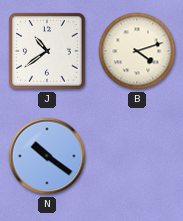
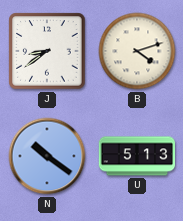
J: 10:39 -> 8:39 (47, 51)
U: none -> 5:13 (137, 156)
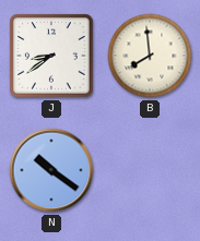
B: 4:12 -> 7:59 (150, 56)
U: 5:13 -> none (137, 156)
